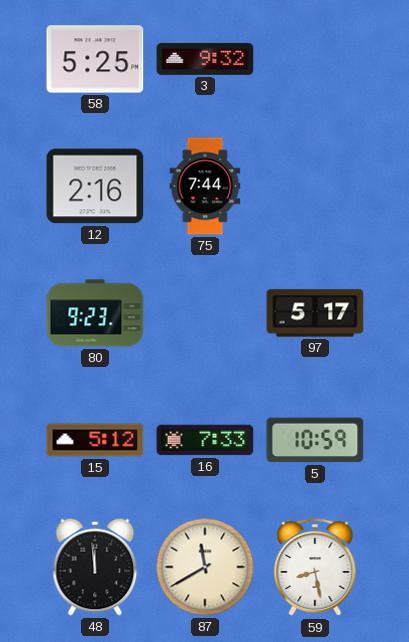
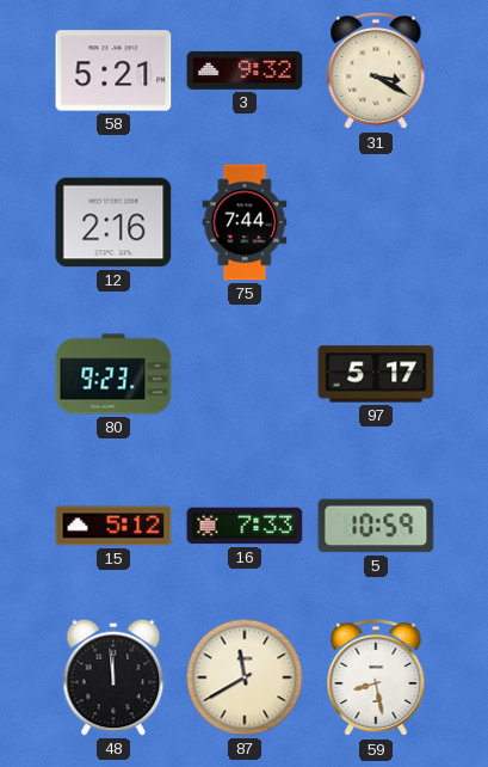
58: 5:25 -> 5:21 (113, 70)
31: none -> 3:20 (376, 70)
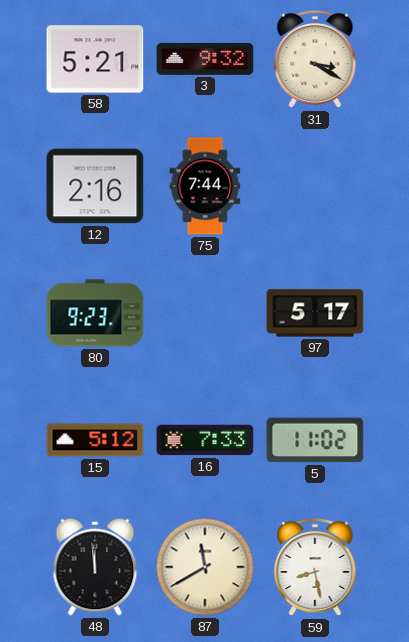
5: 10:59 -> 11:02 (315, 440)
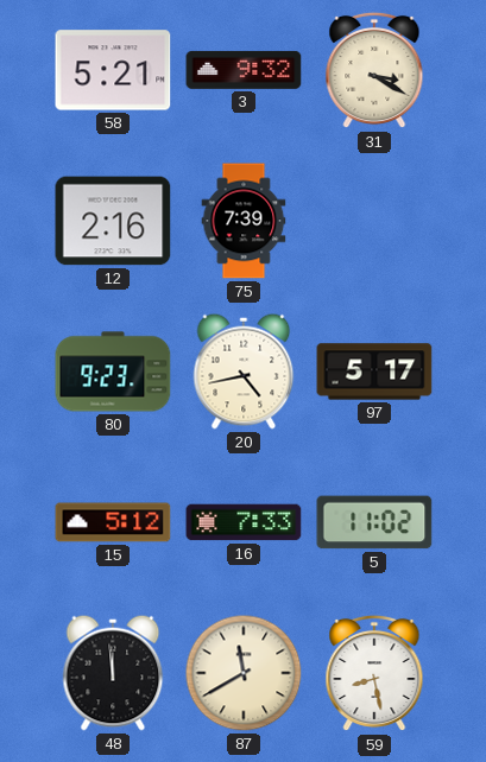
75: 7:44 -> 7:39 (244, 221)
20: none -> 4:43 (244, 372)
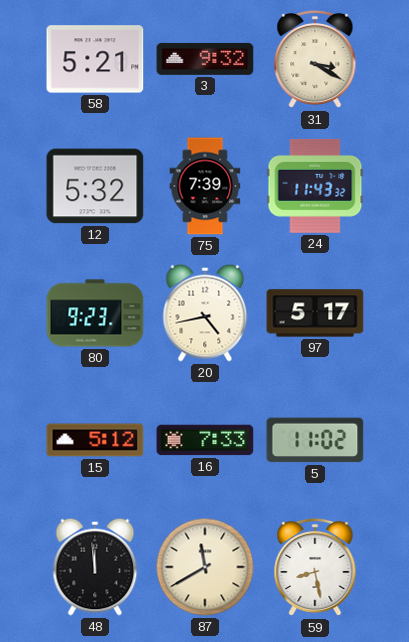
12: 2:16 -> 5:32 (95, 186)
24: none -> 11:43 (315, 186)
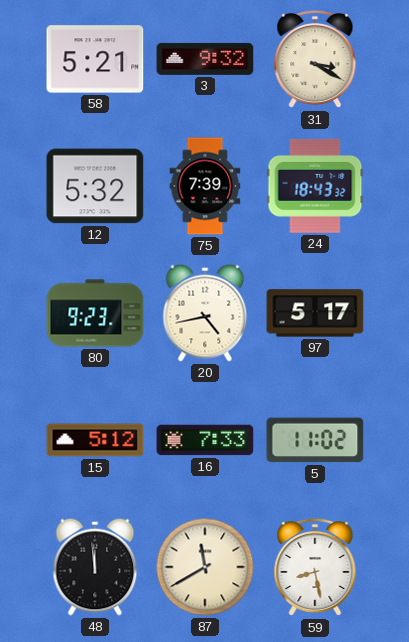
24: 11:43 -> 18:43 (315, 186)
